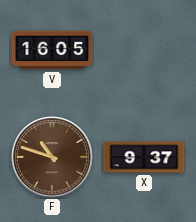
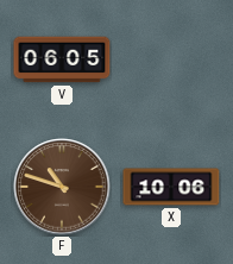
V: 16:05 -> 06:05 (62, 59)
X: 9:37 -> 10:06 (171, 187)
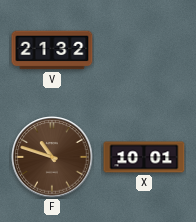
V: 06:05 -> 21:32 (52, 50)
X: 10:06 -> 10:01 (144, 157)
